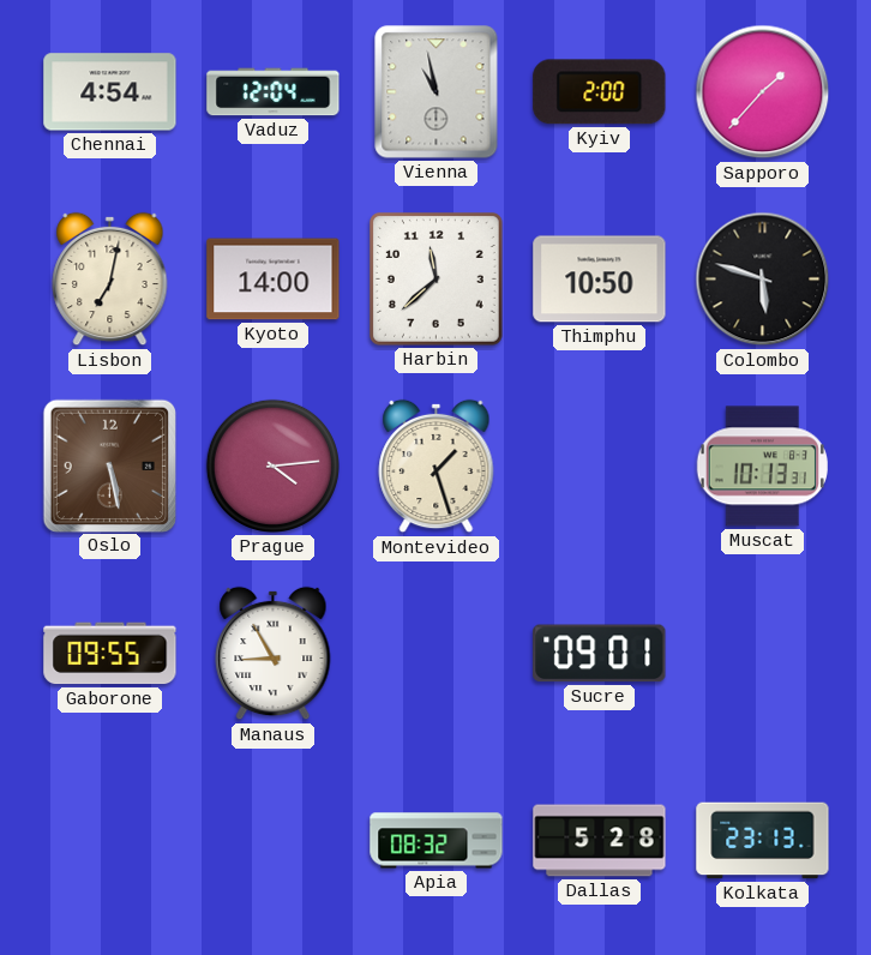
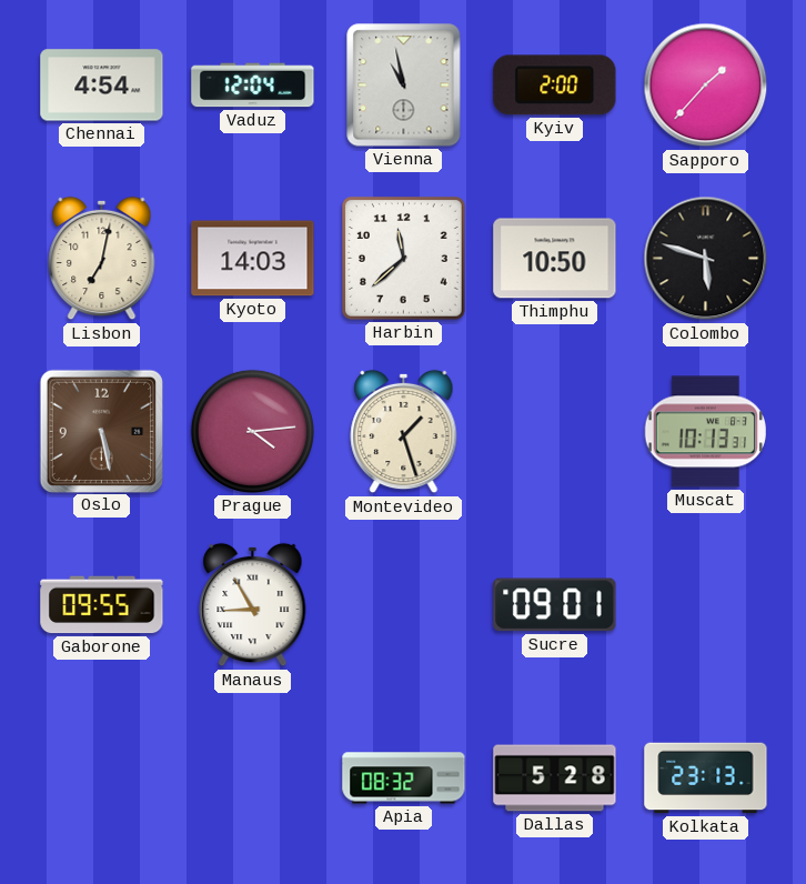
Kyoto: 14:00 -> 14:03 (253, 259)
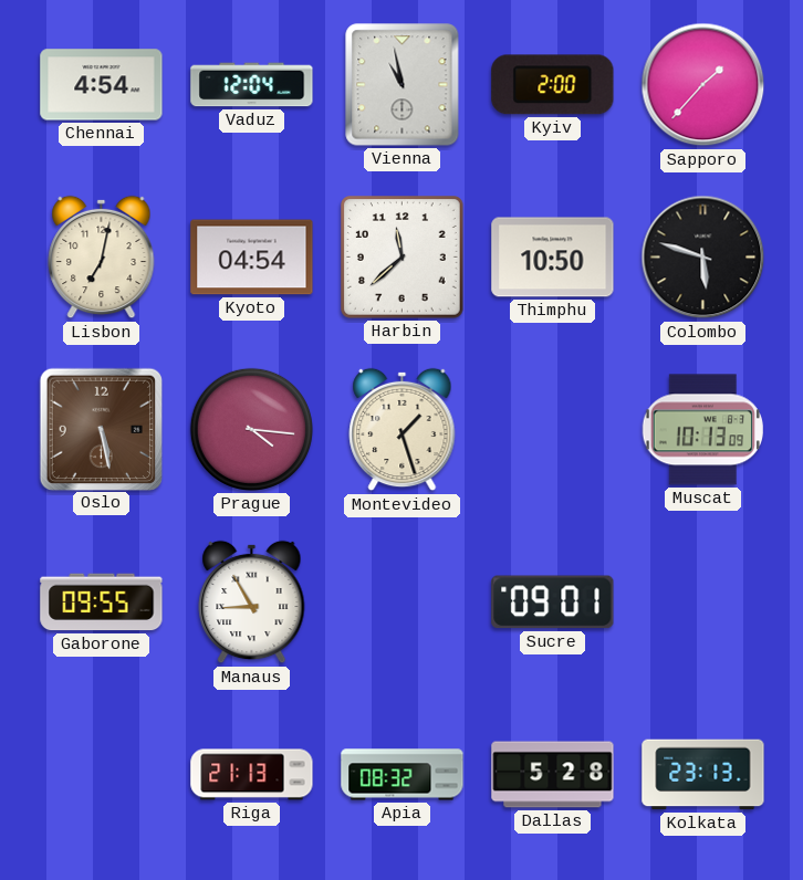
Kyoto: 14:03 -> 04:54 (252, 258)
Prague: 4:14 -> 4:16 (251, 429)
Muscat: 10:13:31 -> 10:13:09 (702, 430)
Riga: none -> 21:13 (252, 775)
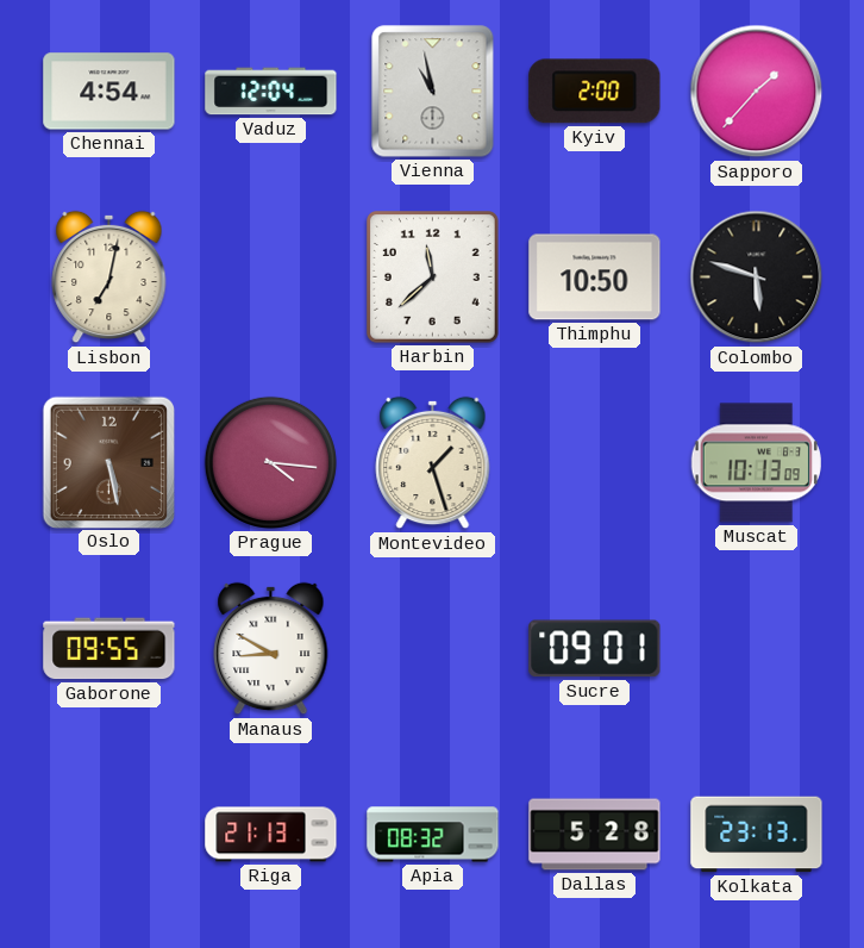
Kyoto: 04:54 -> none (252, 258)
Manaus: 8:55 -> 8:50 (271, 649)
